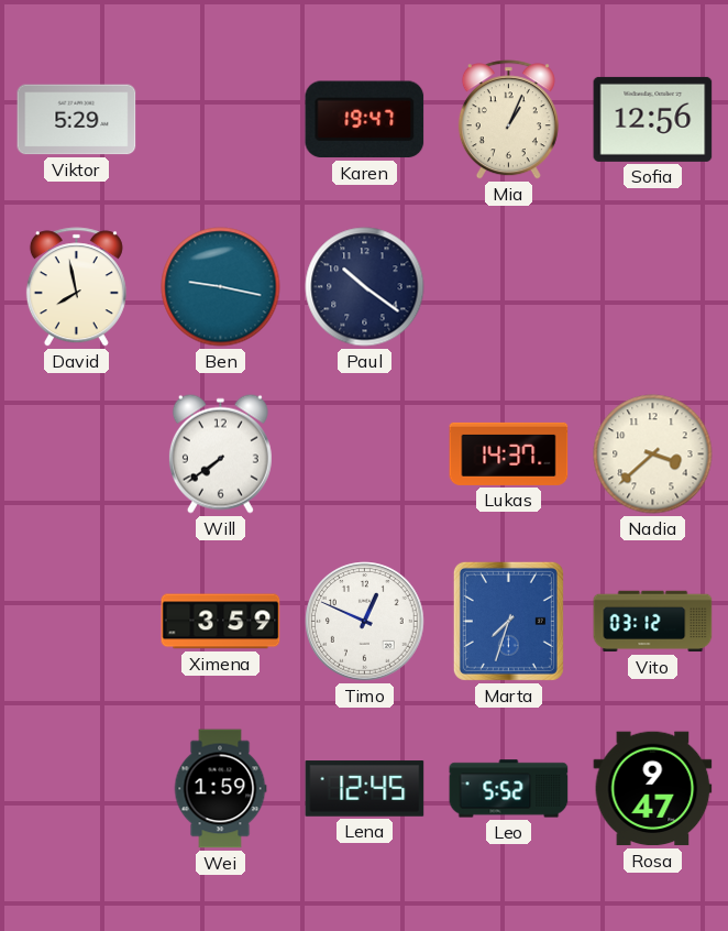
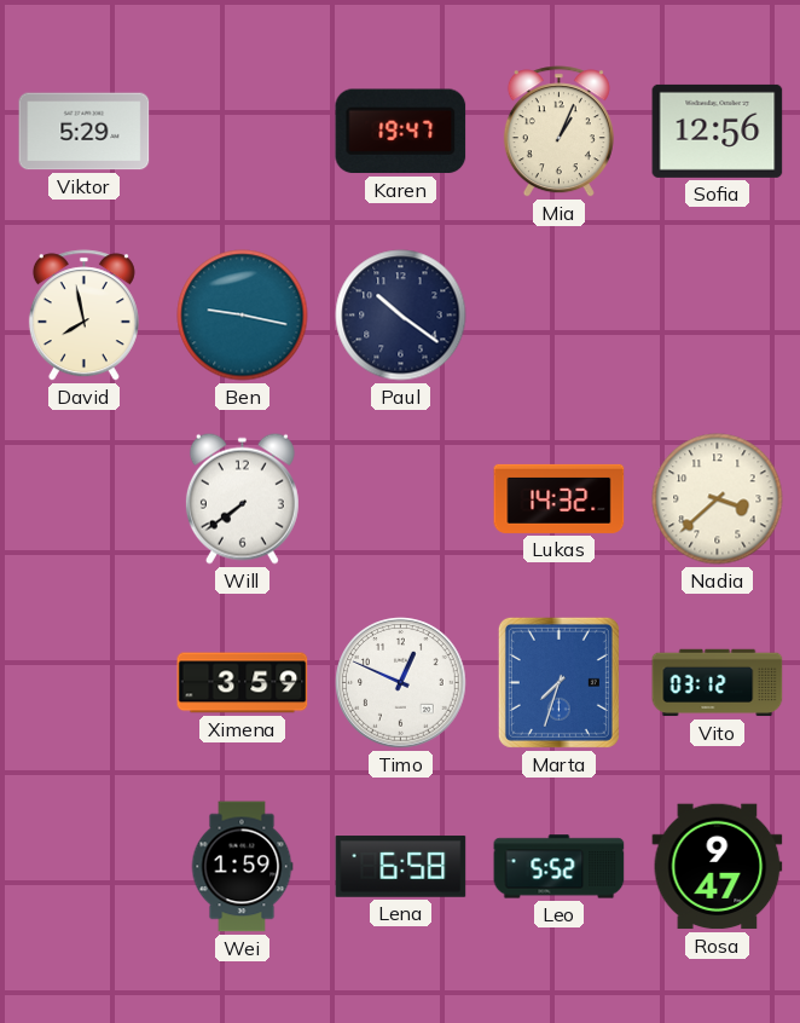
Lukas: 14:37 -> 14:32 (560, 498)
Lena: 12:45 -> 6:58 (401, 867)
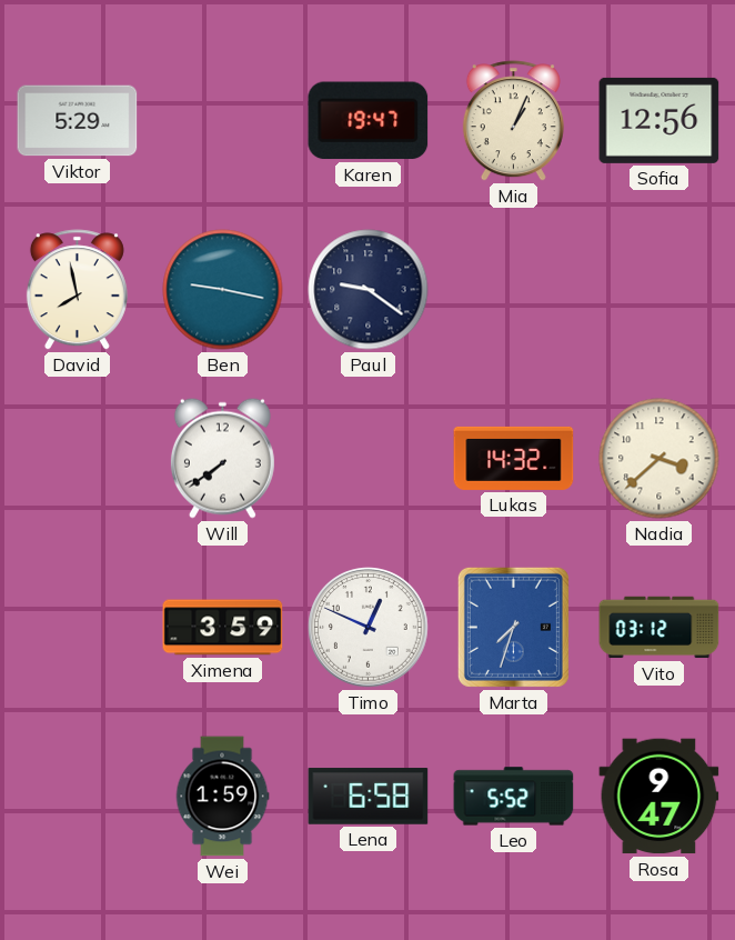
Paul: 10:21 -> 9:21 (369, 290)
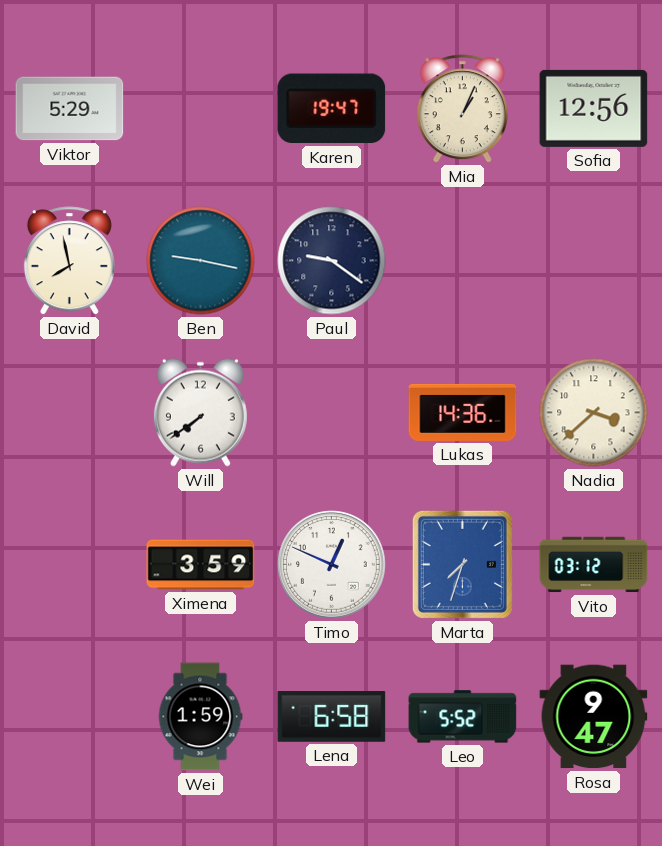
Lukas: 14:32 -> 14:36 (463, 412)
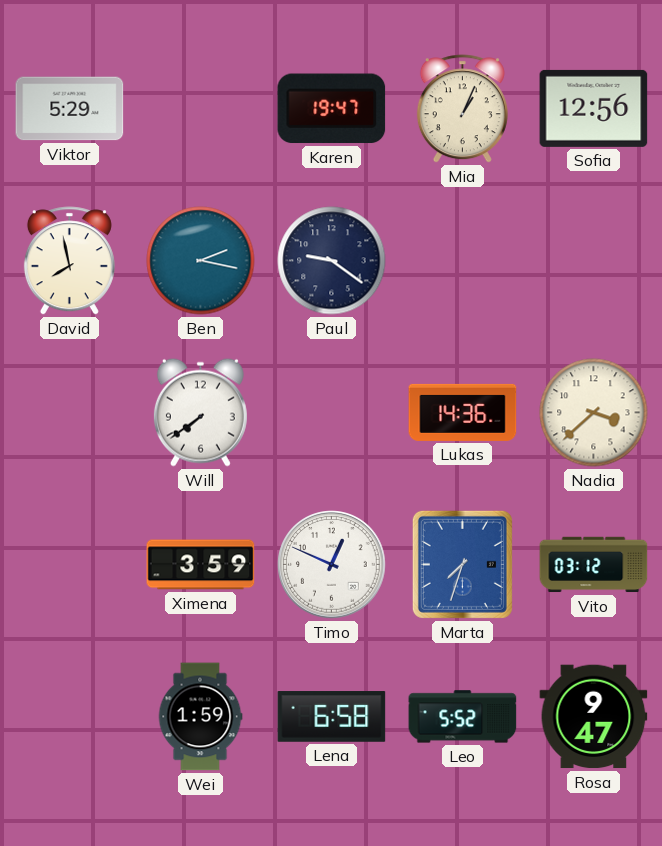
Ben: 9:17 -> 2:17 (201, 261)
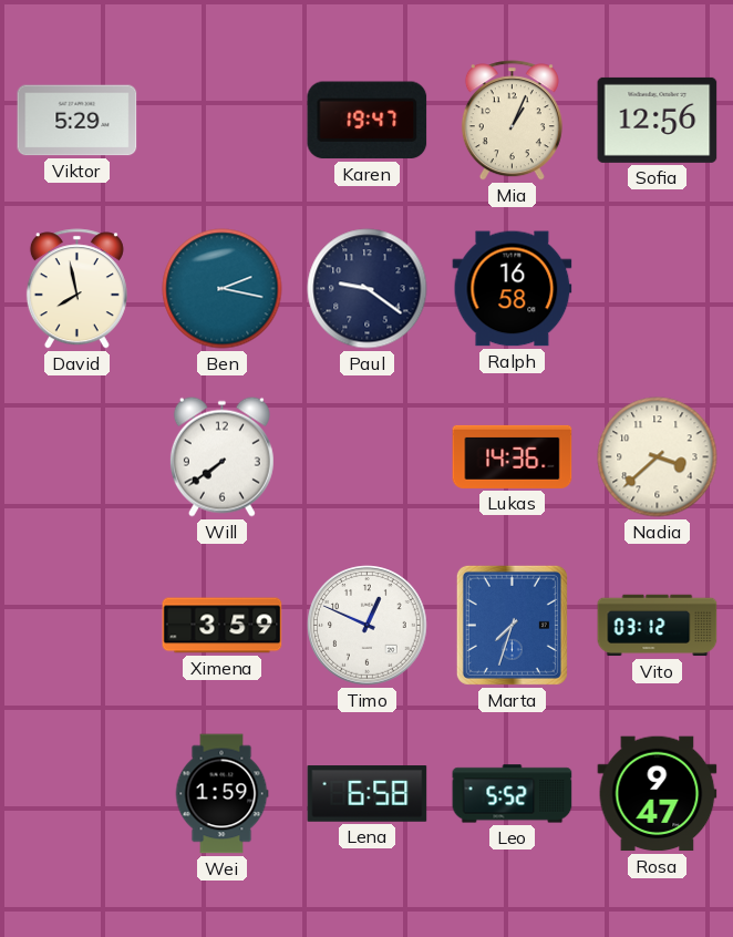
Ralph: none -> 16:58 (513, 289)
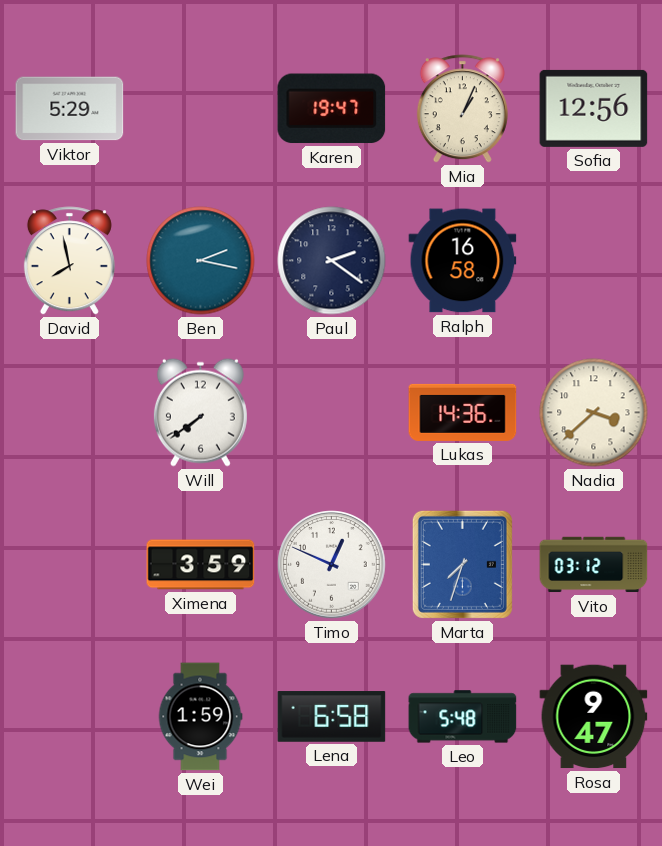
Paul: 9:21 -> 2:21 (332, 261)
Leo: 5:52 -> 5:48 (463, 717)
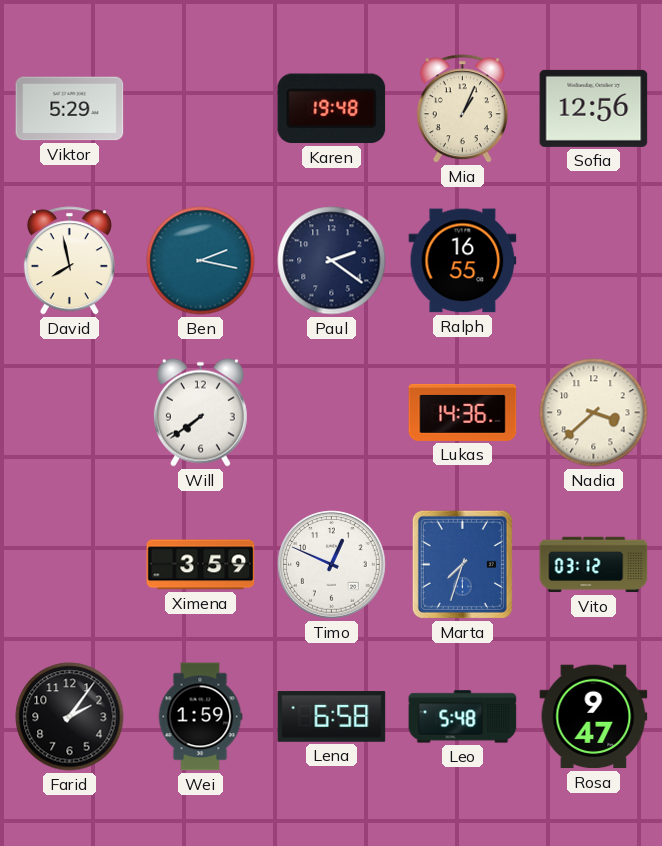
Karen: 19:47 -> 19:48 (332, 109)
Ralph: 16:58 -> 16:55 (463, 261)
Farid: none -> 2:06 (70, 717)
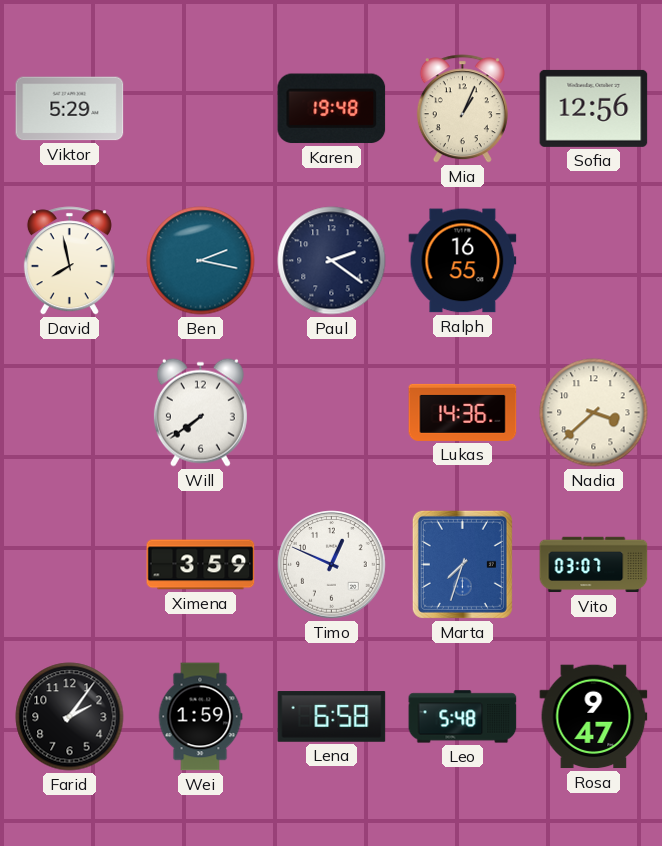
Vito: 03:12 -> 03:07 (594, 565)
